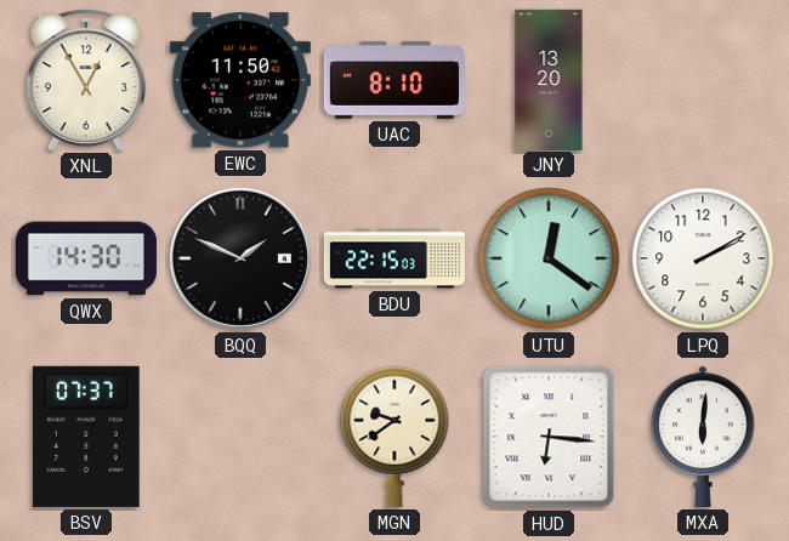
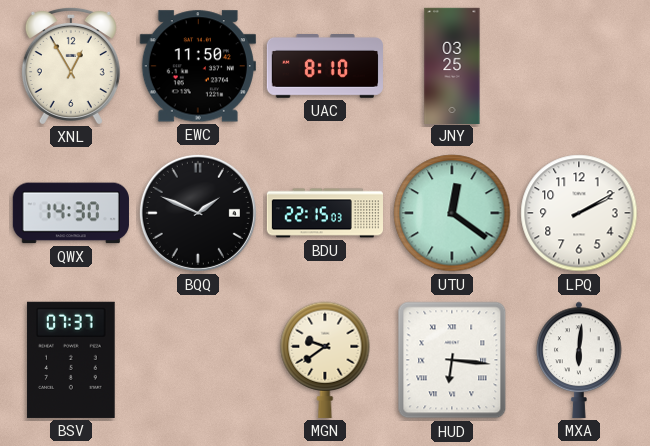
JNY: 13:20 -> 03:25 (452, 65)
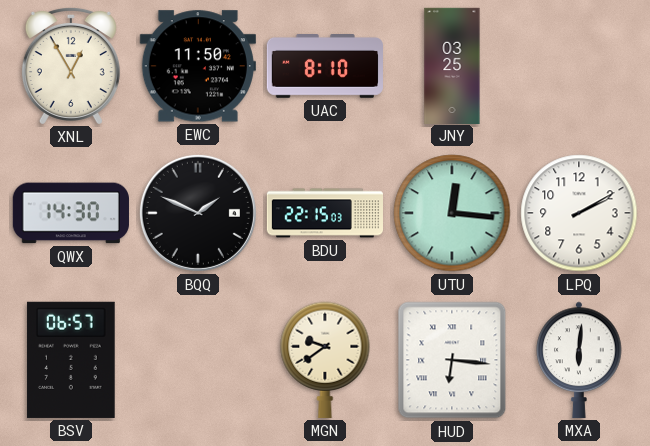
UTU: 12:21 -> 12:16 (452, 213)
BSV: 07:37 -> 06:57 (71, 360)
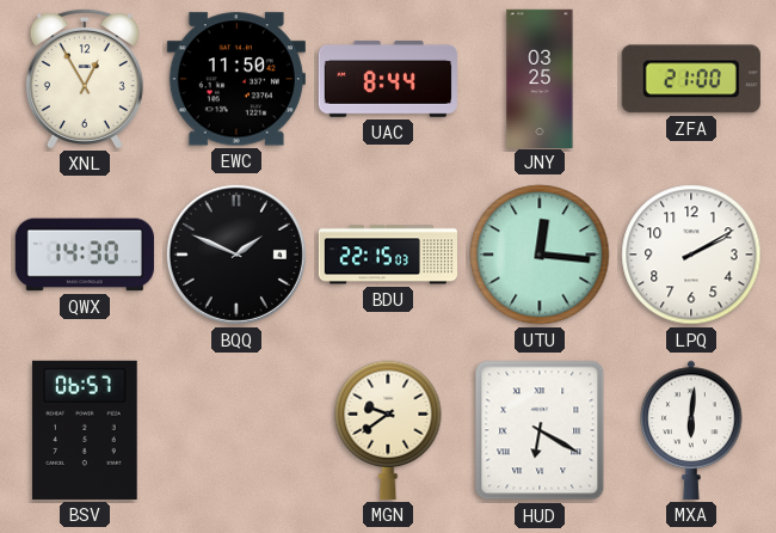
UAC: 8:10 -> 8:44 (388, 80)
ZFA: none -> 21:00 (691, 79)
HUD: 6:16 -> 6:20 (540, 430)
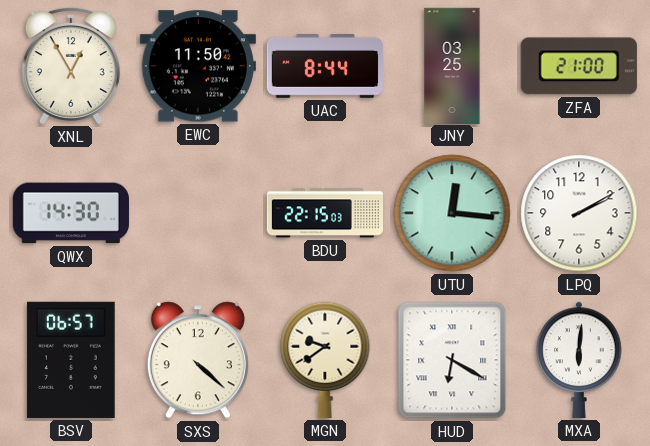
BQQ: 1:49 -> none (236, 255)
SXS: none -> 4:22 (198, 360)
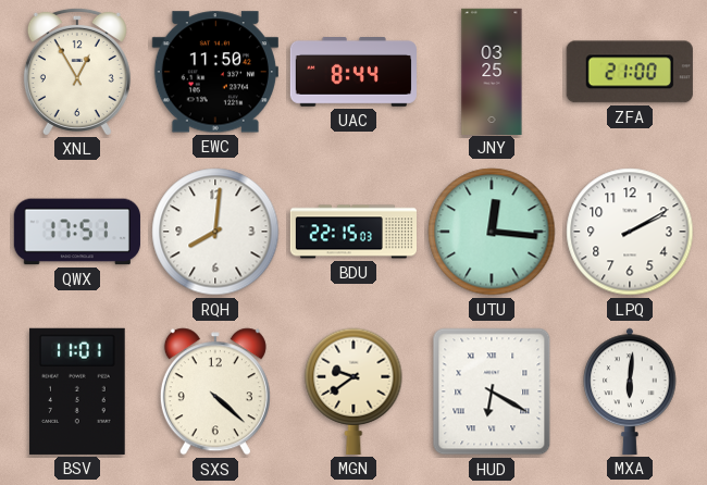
QWX: 14:30 -> 17:51 (77, 232)
RQH: none -> 8:01 (215, 232)
BSV: 06:57 -> 11:01 (77, 391)
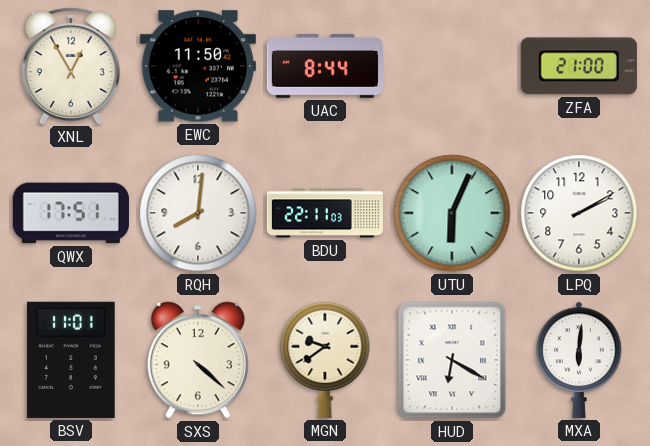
JNY: 03:25 -> none (492, 71)
BDU: 22:15 -> 22:11 (325, 213)
UTU: 12:16 -> 6:04 (452, 213)
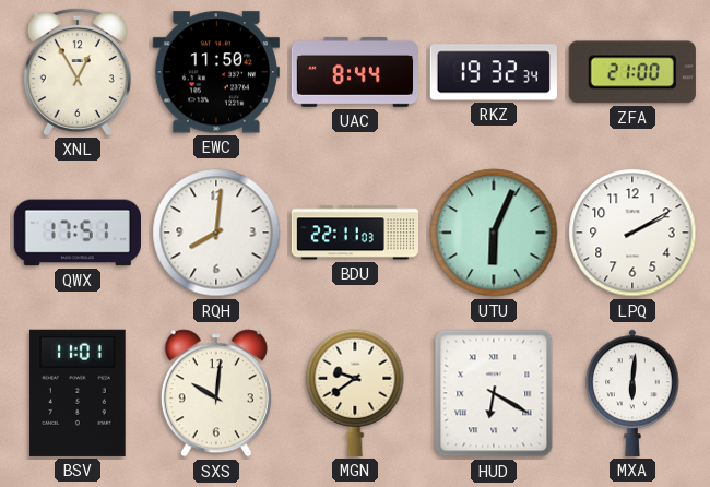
RKZ: none -> 19:32 (494, 72)
SXS: 4:22 -> 10:01 (216, 393)
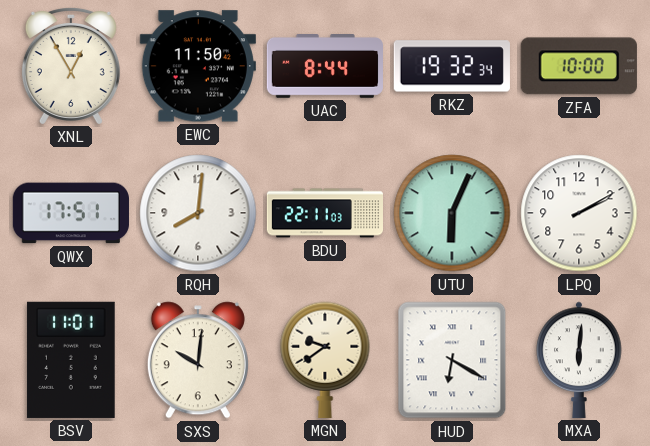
ZFA: 21:00 -> 10:00 (579, 66)
